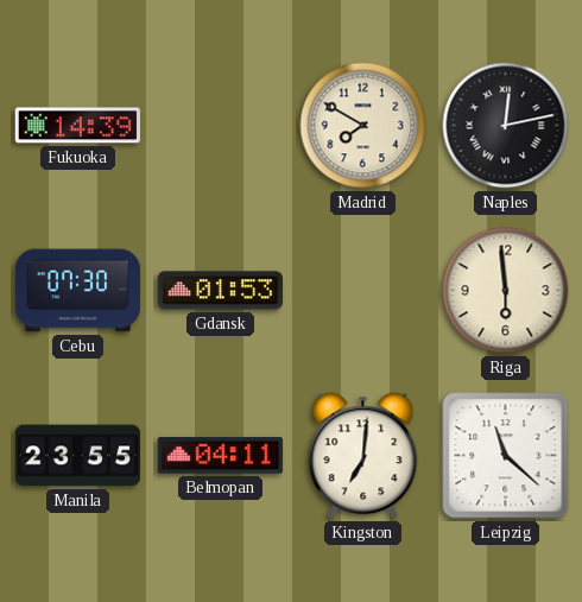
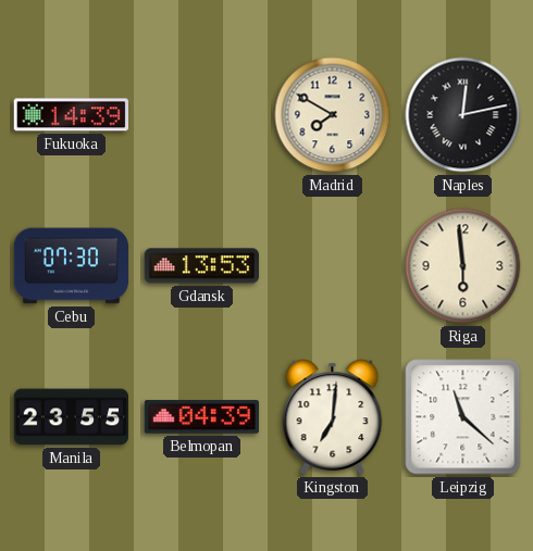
Gdansk: 01:53 -> 13:53 (201, 266)
Belmopan: 04:11 -> 04:39 (201, 417)
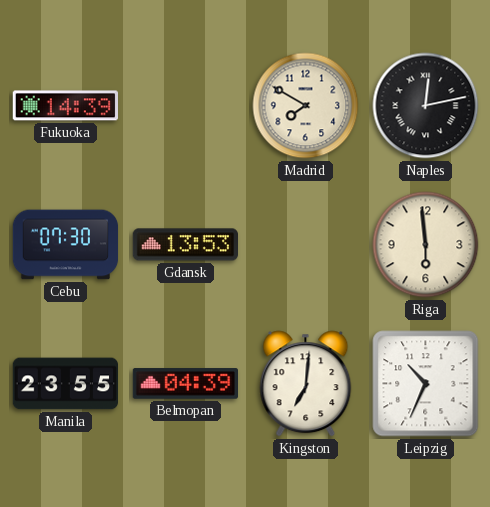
Leipzig: 11:22 -> 10:34 (426, 384)
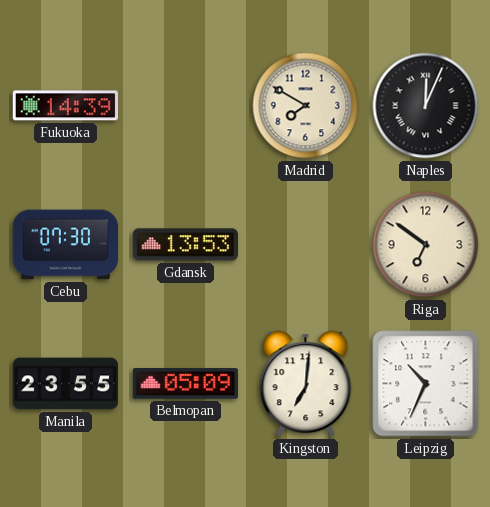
Naples: 12:13 -> 12:04 (426, 106)
Riga: 5:59 -> 6:51 (426, 245)
Belmopan: 04:39 -> 05:09 (185, 384)
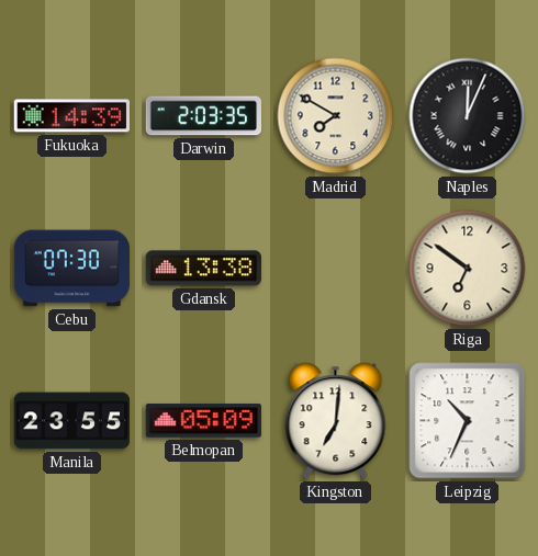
Darwin: none -> 2:03 (203, 116)
Gdansk: 13:53 -> 13:38 (203, 269)
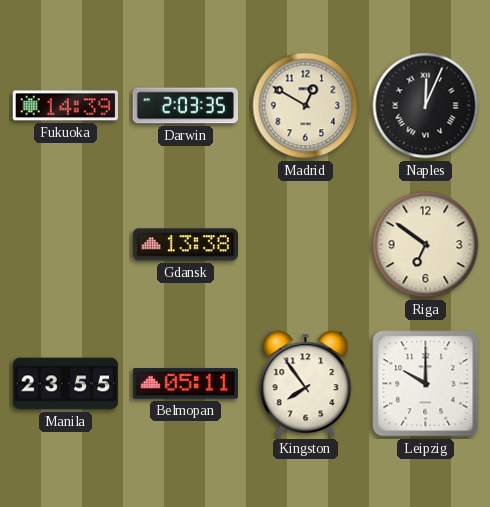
Madrid: 7:50 -> 12:50 (306, 106)
Cebu: 07:30 -> none (72, 269)
Belmopan: 05:09 -> 05:11 (185, 384)
Kingston: 7:01 -> 7:54 (306, 384)
Leipzig: 10:34 -> 10:00 (426, 384)
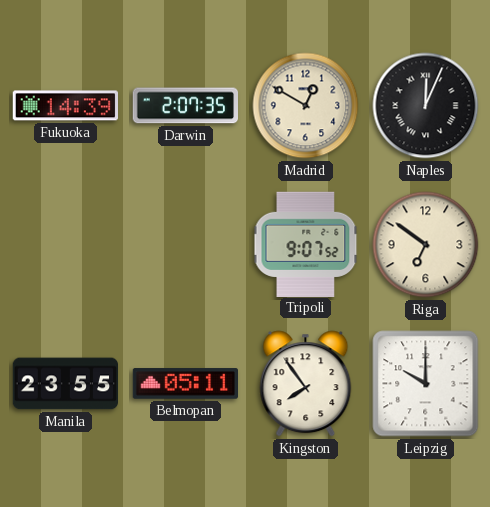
Darwin: 2:03 -> 2:07 (185, 106)
Gdansk: 13:38 -> none (185, 245)
Tripoli: none -> 9:07 (306, 244)
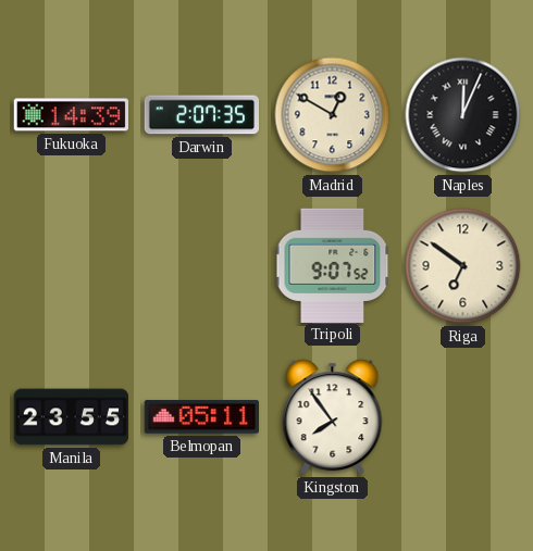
Leipzig: 10:00 -> none (426, 384)
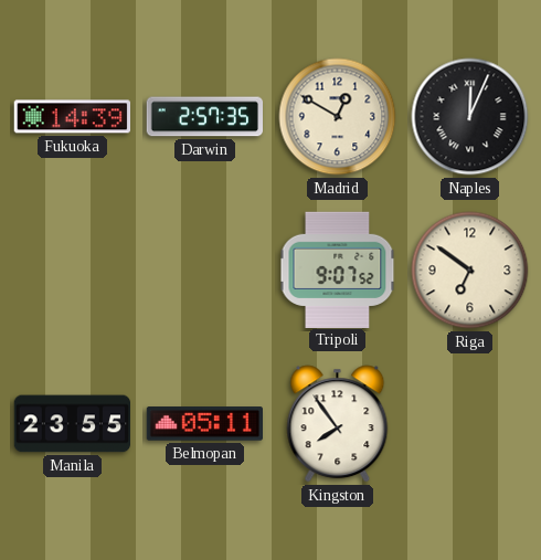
Darwin: 2:07 -> 2:57 (204, 117)
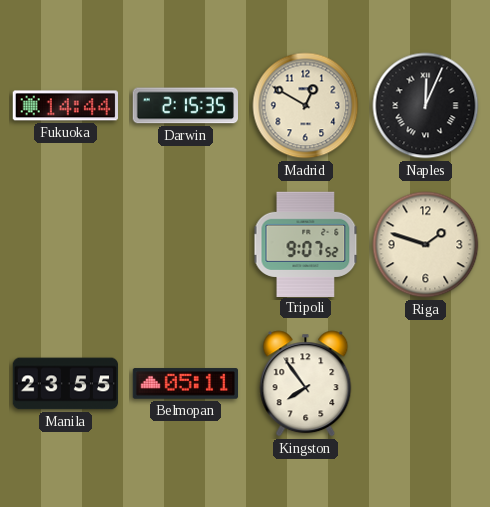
Fukuoka: 14:39 -> 14:44 (65, 106)
Darwin: 2:57 -> 2:15 (185, 106)
Riga: 6:51 -> 1:48 (426, 245)
